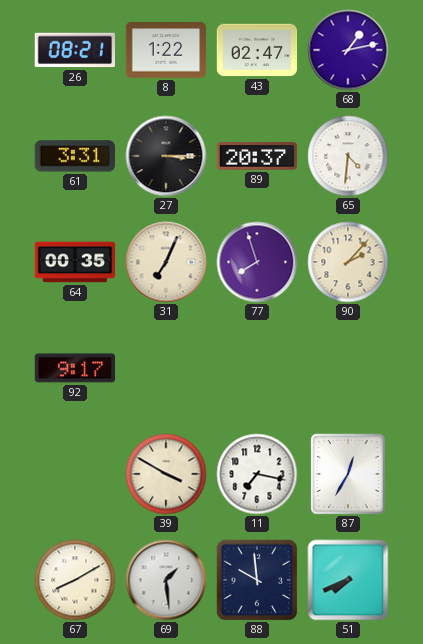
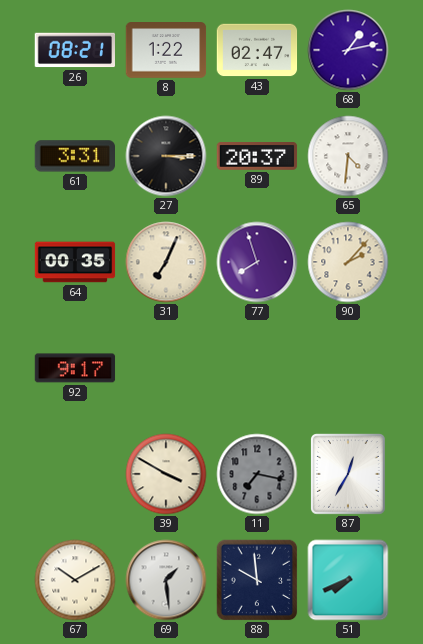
11 dial: white -> grey (257, 474)
67: 8:10 -> 10:10 (75, 580)
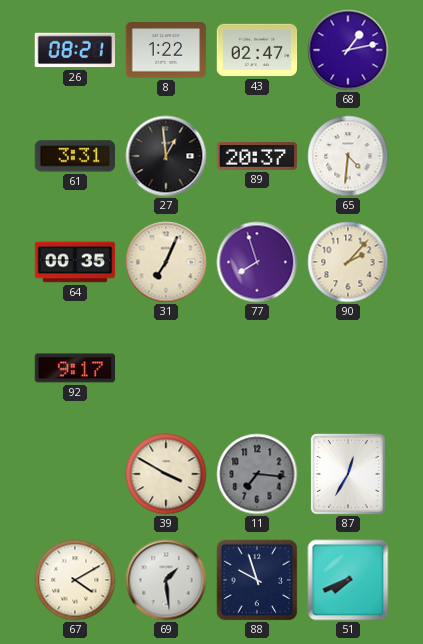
27: 3:15 -> 12:59 (166, 156)
11: 7:17 -> 7:16 (257, 474)
67: 10:10 -> 4:10 (75, 580)
88: 9:59 -> 9:57 (257, 580)
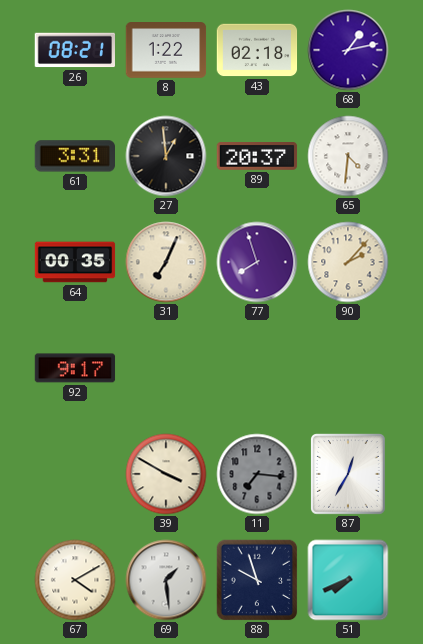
43: 02:47 -> 02:18 (257, 50)
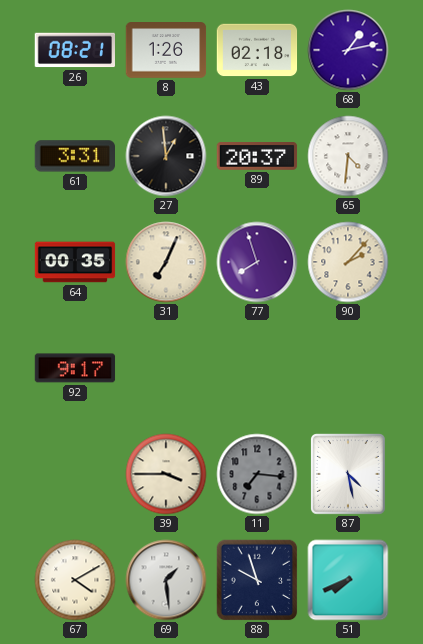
8: 1:22 -> 1:26 (166, 51)
39: 3:50 -> 3:45 (166, 474)
87: 12:35 -> 4:28 (349, 474)
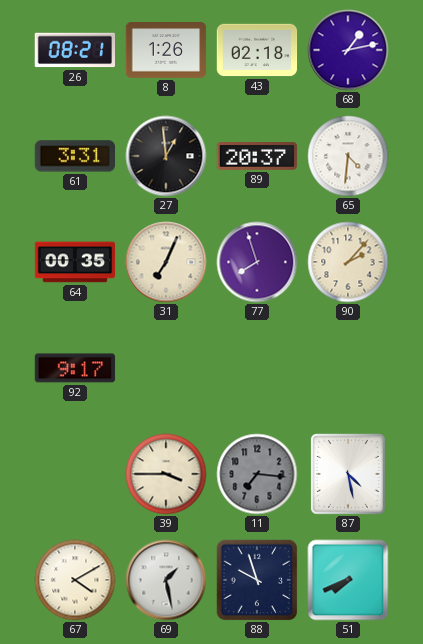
69: 1:29 -> 1:28 (166, 580)
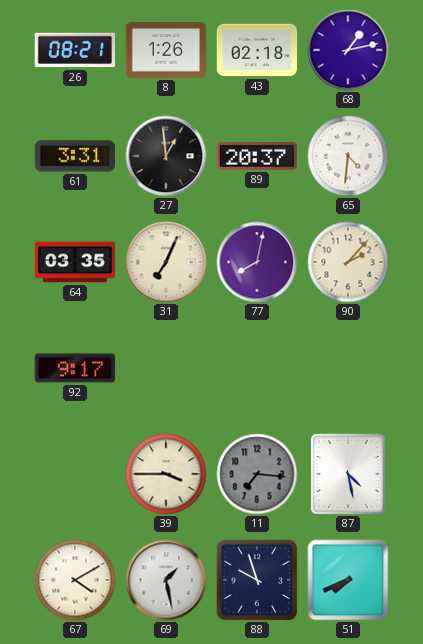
64: 00:35 -> 03:35 (75, 262)
77: 7:57 -> 8:02 (257, 262)
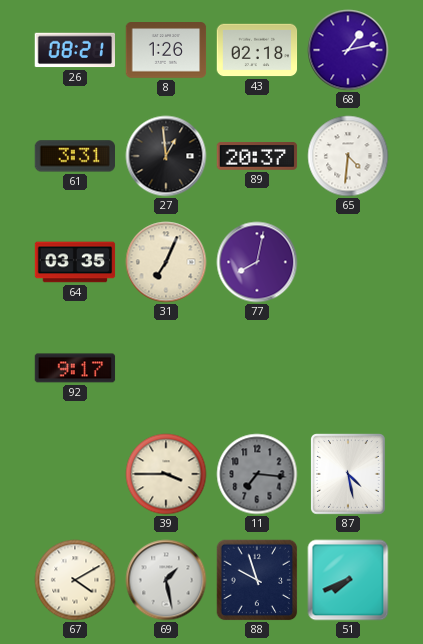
90: 2:07 -> none (348, 262)
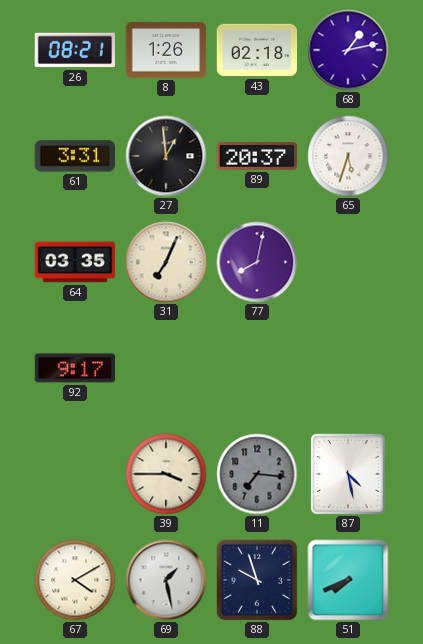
65: 4:31 -> 5:33 (348, 156)
